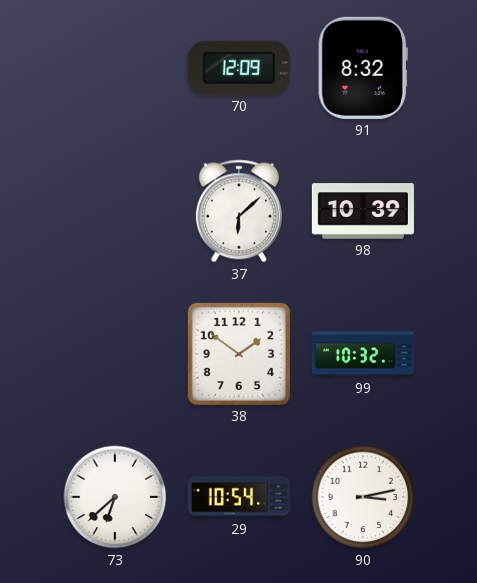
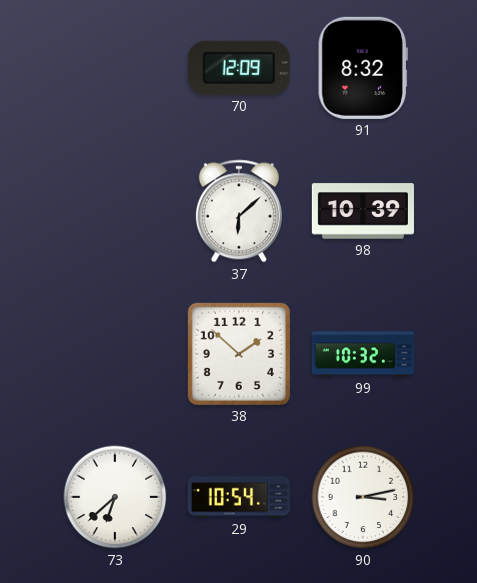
38: 1:51 -> 1:52 (239, 354)
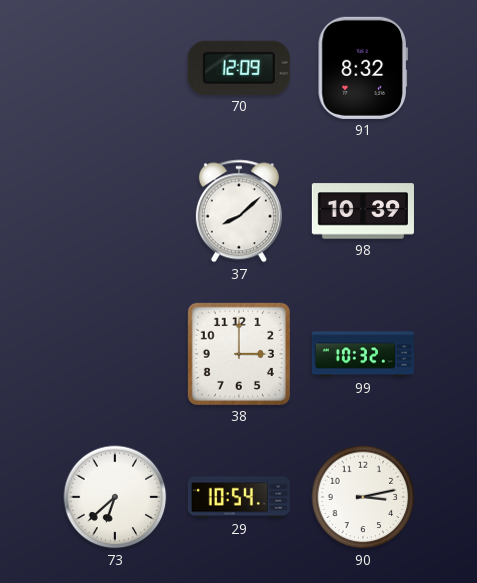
37: 6:08 -> 8:08 (239, 211)
38: 1:52 -> 3:00 (239, 354)
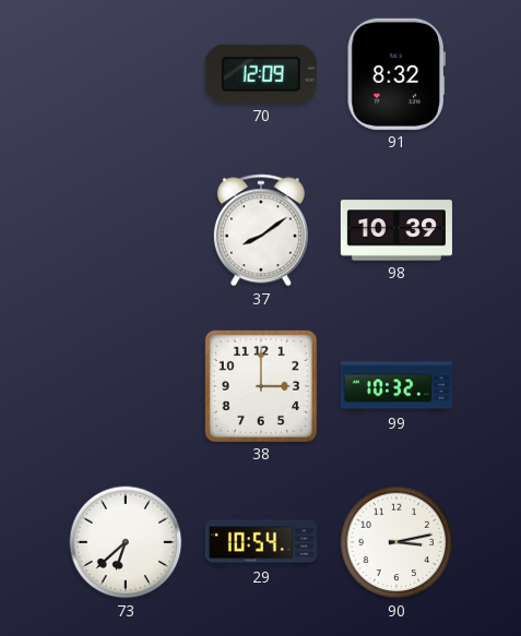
37: 8:08 -> 8:09 (261, 230)
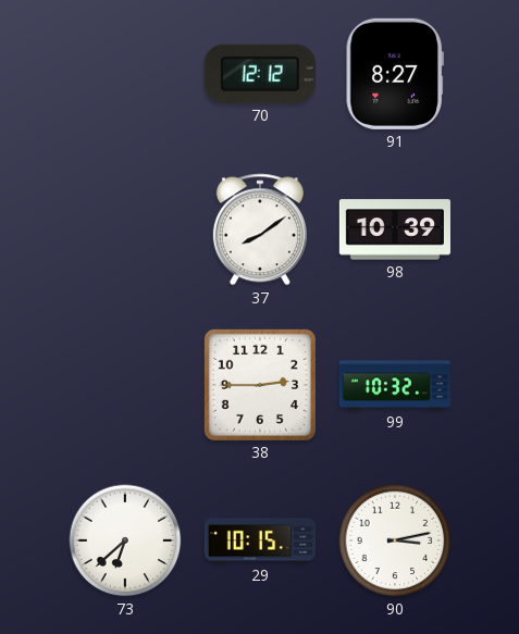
70: 12:09 -> 12:12 (260, 74)
91: 8:32 -> 8:27 (395, 74)
38: 3:00 -> 2:45 (260, 385)
29: 10:54 -> 10:15 (260, 540)
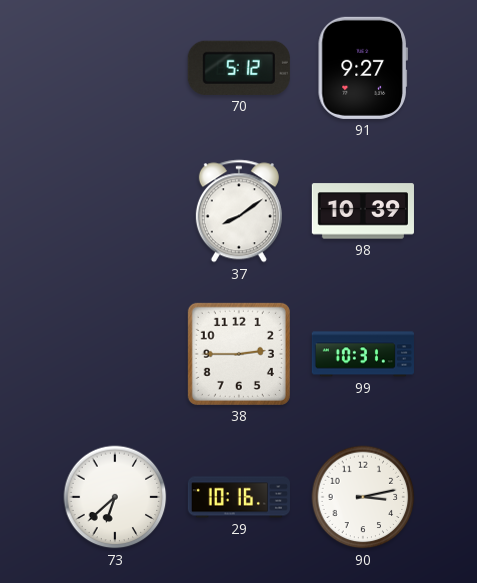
70: 12:12 -> 5:12 (239, 68)
91: 8:27 -> 9:27 (363, 68)
99: 10:32 -> 10:31 (363, 354)
29: 10:15 -> 10:16 (239, 497)
